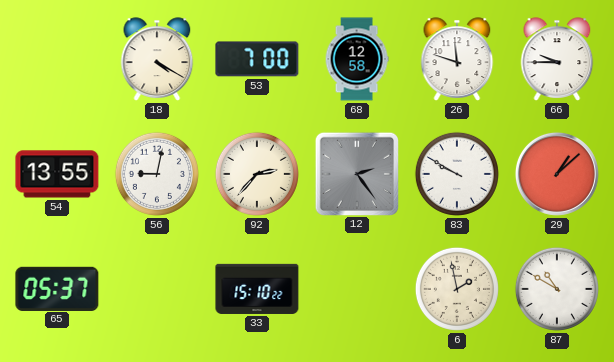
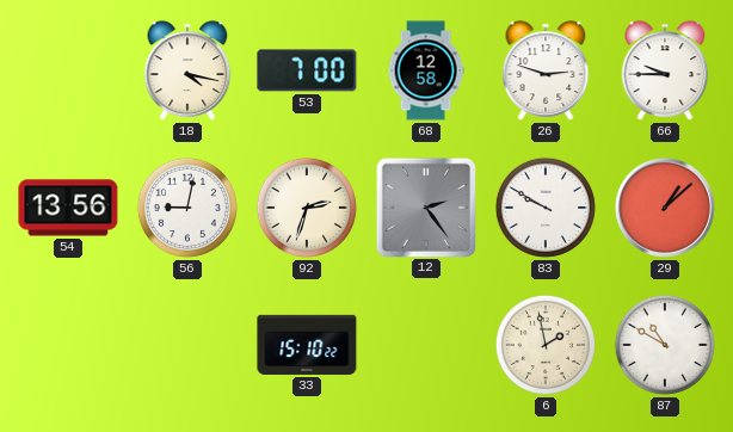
18: 4:20 -> 4:17 (187, 70)
26: 11:48 -> 2:48 (546, 70)
54: 13:55 -> 13:56 (68, 208)
92: 2:37 -> 2:33 (307, 208)
65: 05:37 -> none (57, 288)
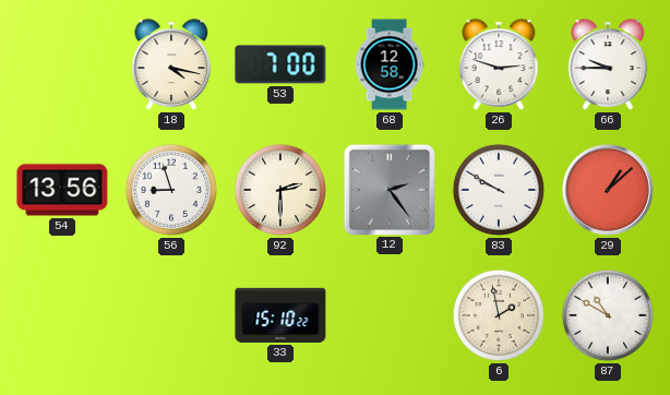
56: 9:02 -> 8:57 (171, 190)
92: 2:33 -> 2:30 (280, 190)
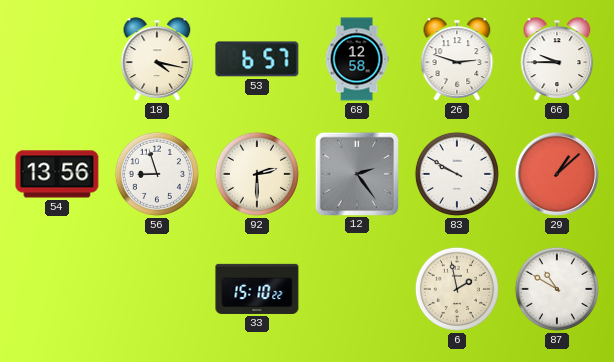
53: 7:00 -> 6:57 (257, 59)
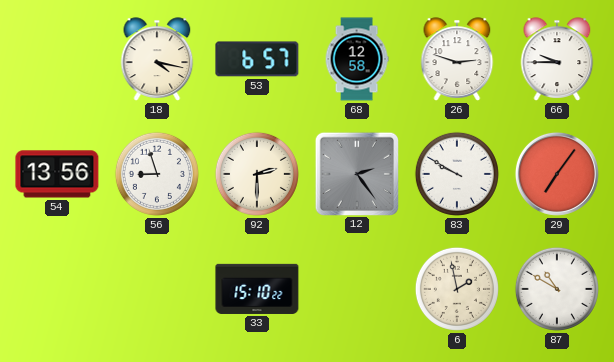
29: 1:08 -> 7:06 (557, 174)
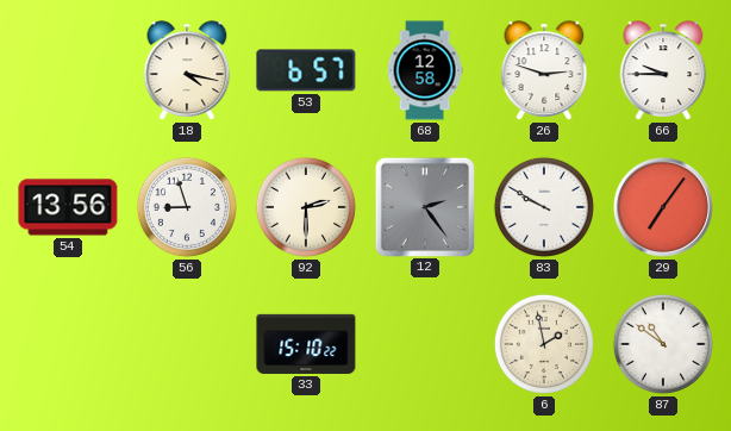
87: 10:50 -> 10:51 (663, 344)
